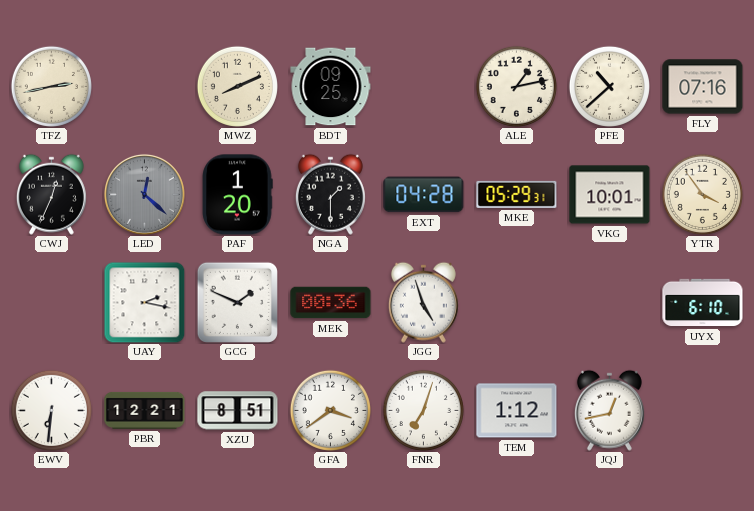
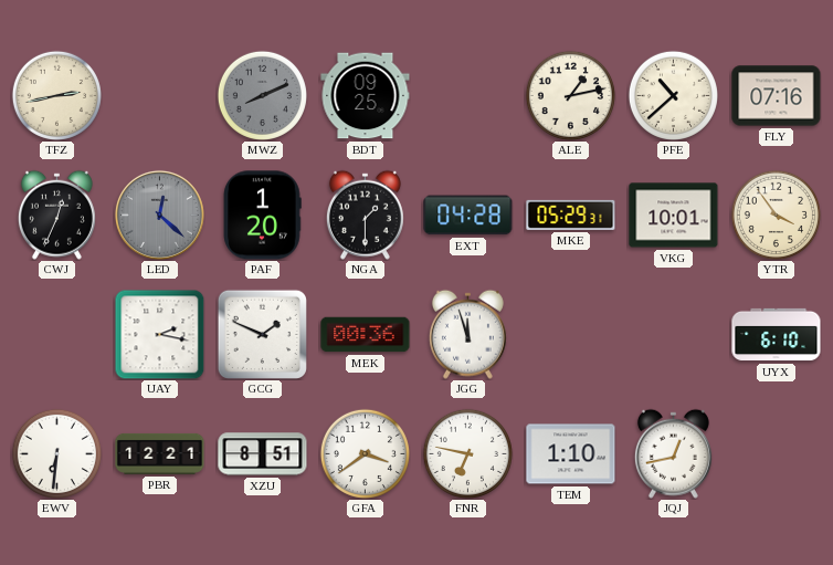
MWZ dial: cream -> grey (262, 95)
JGG: 4:57 -> 11:57 (467, 334)
FNR: 7:03 -> 6:47 (467, 453)
TEM: 1:12 -> 1:10 (571, 454)
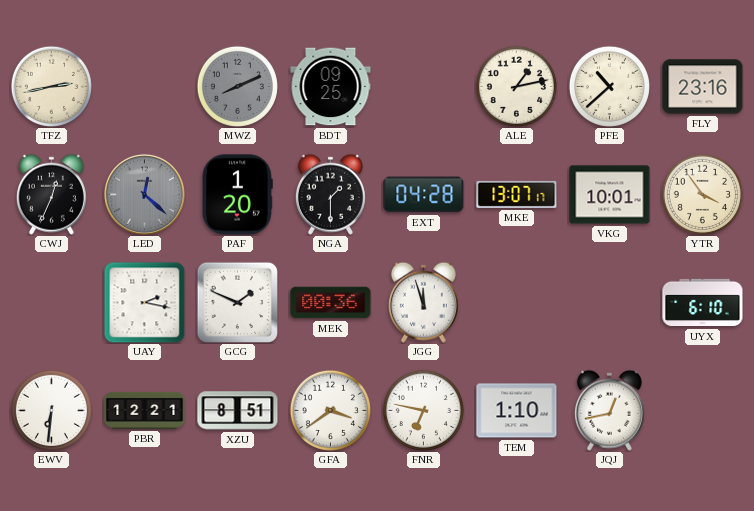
FLY: 07:16 -> 23:16 (703, 87)
MKE: 05:29 -> 13:07 (517, 194)
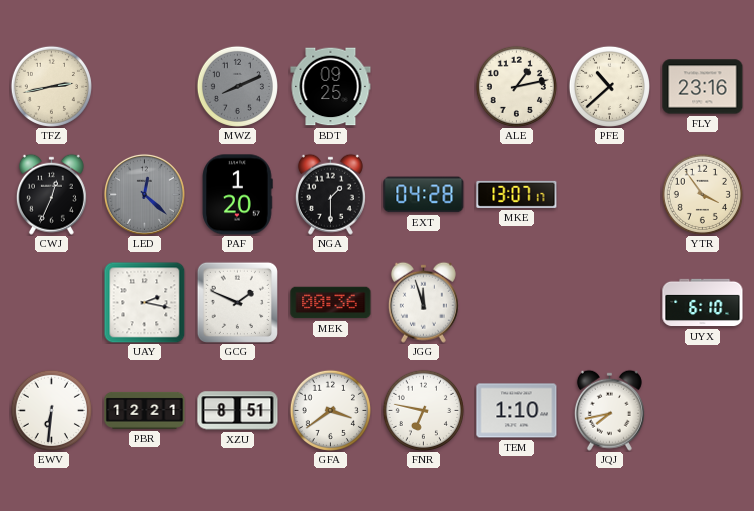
VKG: 10:01 -> none (610, 195)
JQJ: 12:43 -> 7:43 (609, 410)
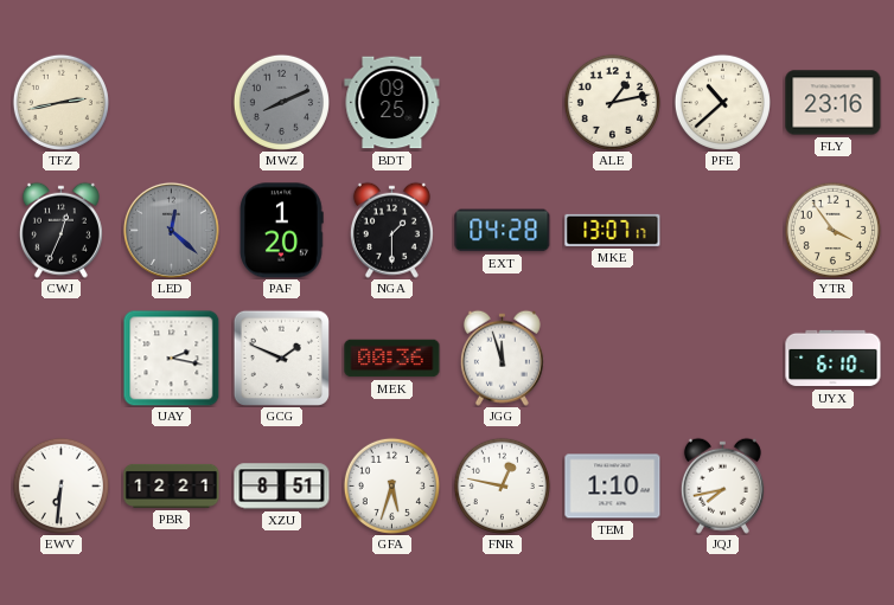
GFA: 3:39 -> 5:33 (391, 485)
FNR: 6:47 -> 12:47 (502, 485)
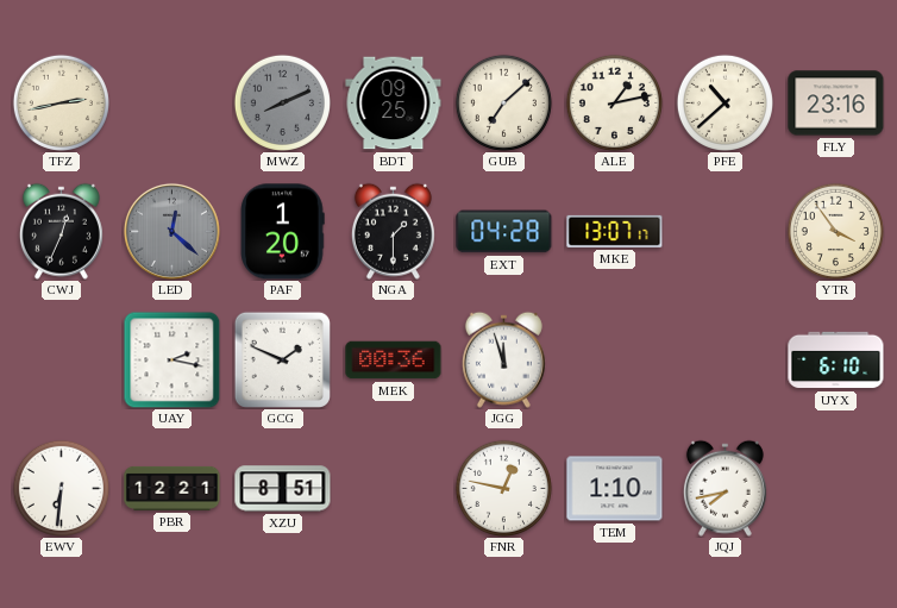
GUB: none -> 7:08 (503, 102)
GFA: 5:33 -> none (391, 485)
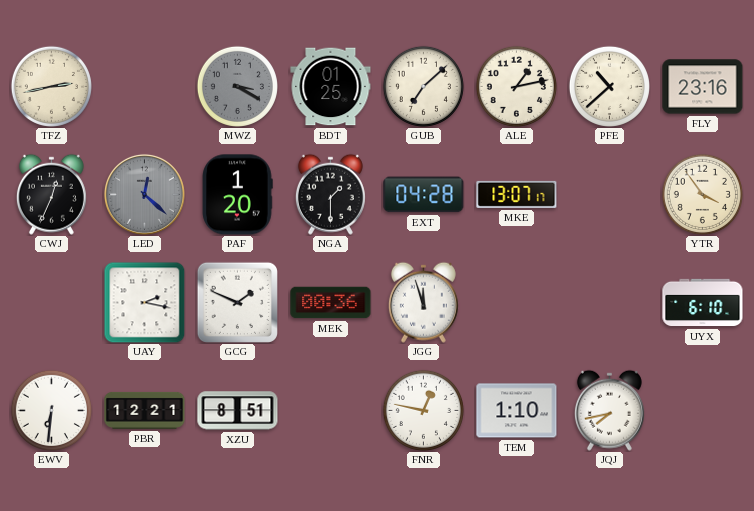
MWZ: 8:11 -> 3:20 (237, 86)
BDT: 09:25 -> 01:25 (331, 87)
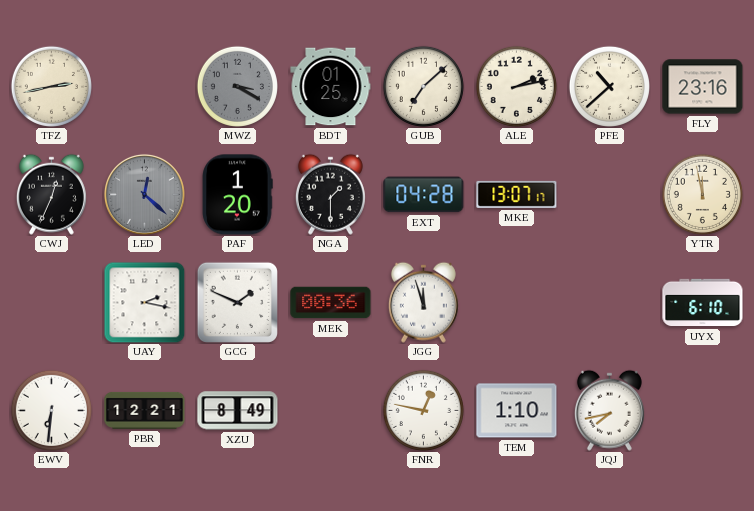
ALE: 1:13 -> 2:13 (516, 86)
YTR: 3:54 -> 11:58 (702, 194)
XZU: 8:51 -> 8:49 (238, 411)
